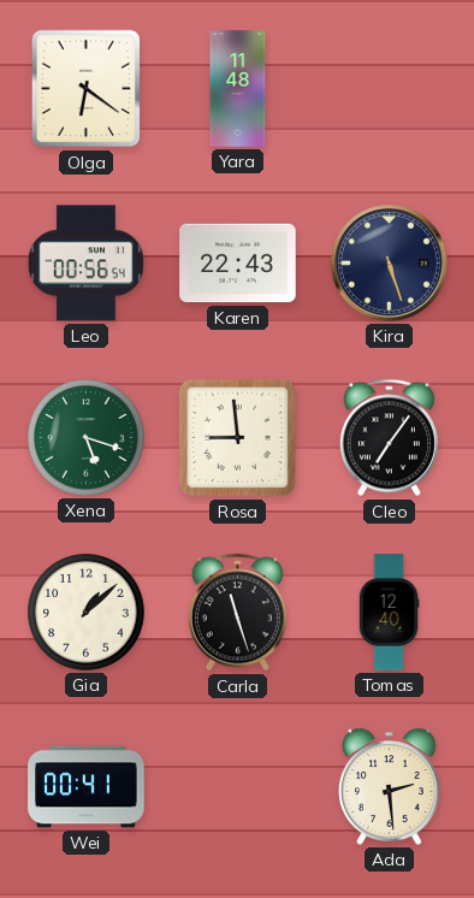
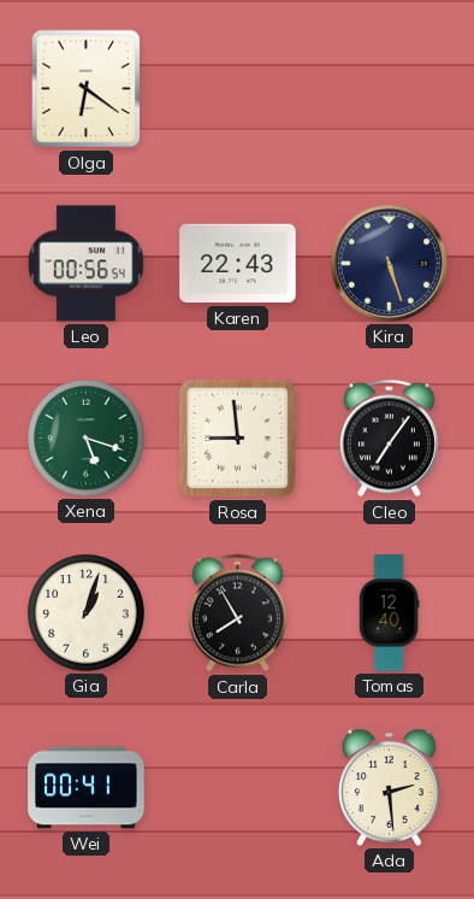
Yara: 11:48 -> none (238, 89)
Gia: 1:08 -> 1:03 (87, 613)
Carla: 11:27 -> 7:55 (237, 613)
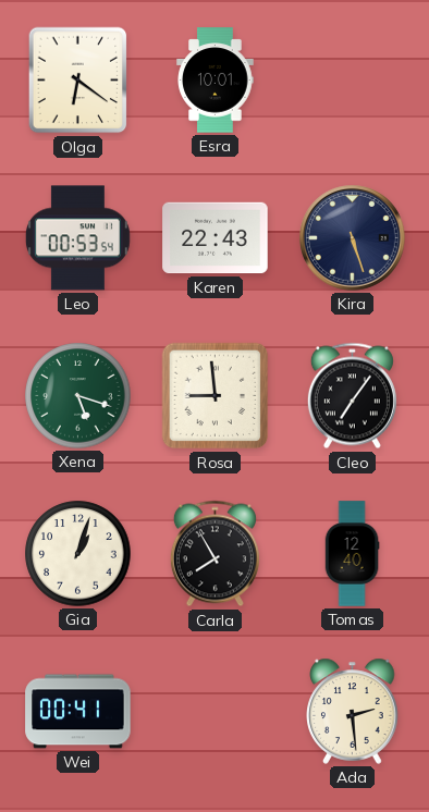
Esra: none -> 10:01 (216, 81)
Leo: 00:56 -> 00:53 (77, 238)
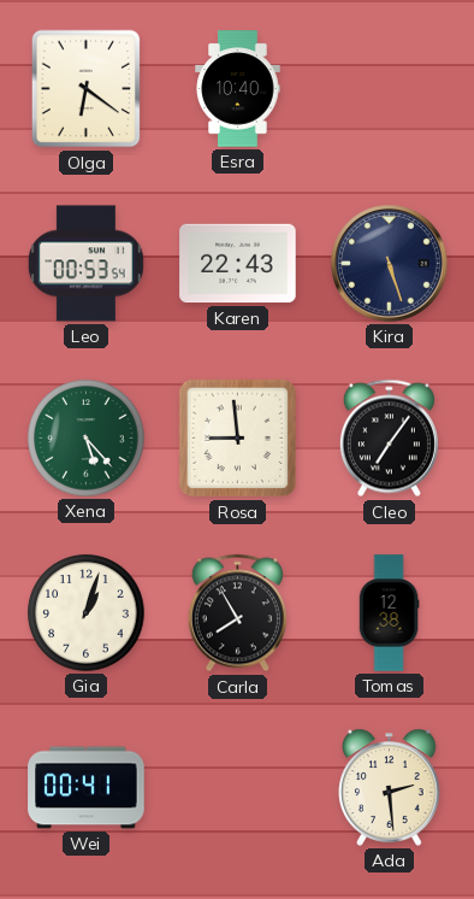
Esra: 10:01 -> 10:40 (238, 89)
Xena: 5:18 -> 5:23 (87, 439)
Tomas: 12:40 -> 12:38 (389, 613)
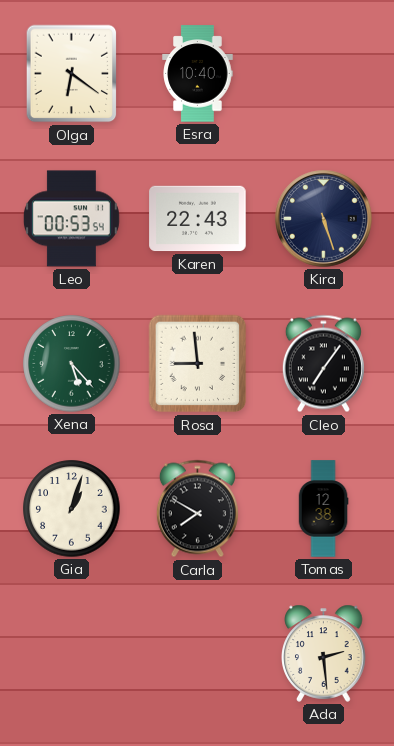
Carla: 7:55 -> 7:50 (197, 509)
Wei: 00:41 -> none (87, 788)
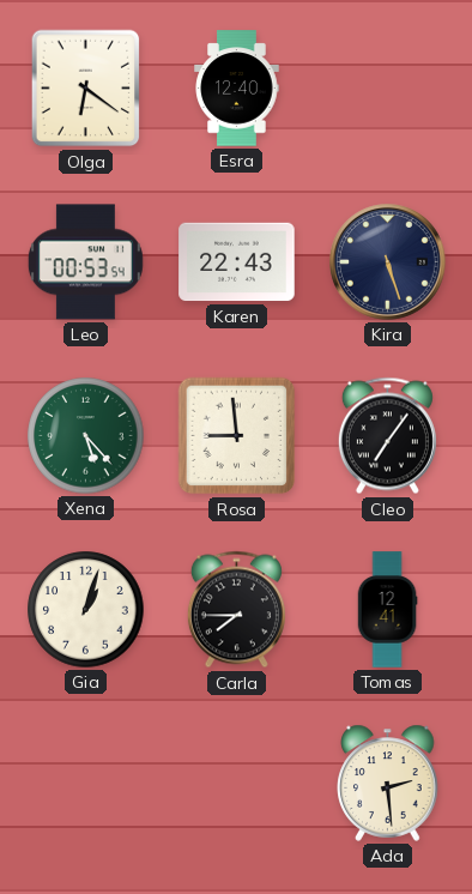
Esra: 10:40 -> 12:40 (237, 89)
Carla: 7:50 -> 7:45 (236, 610)
Tomas: 12:38 -> 12:41 (387, 610)
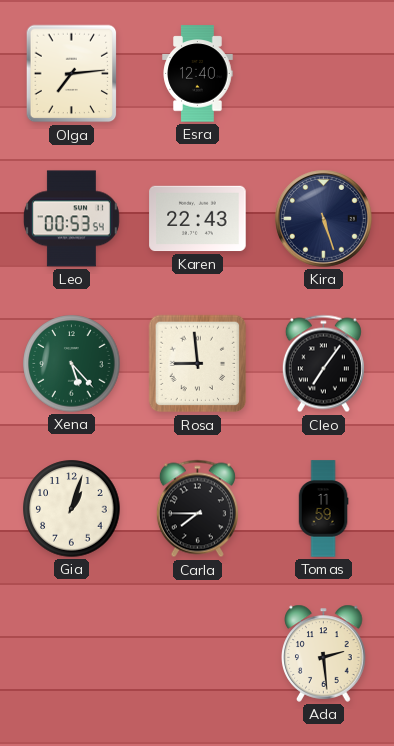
Olga: 6:21 -> 7:14 (72, 74)
Tomas: 12:41 -> 11:59 (323, 509)
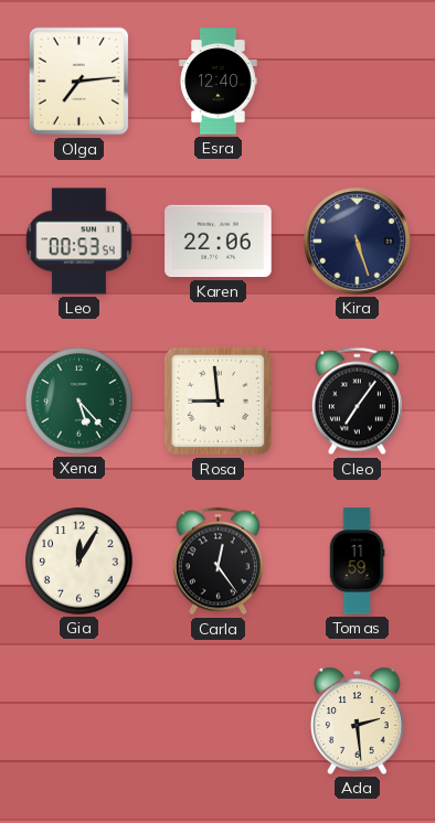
Karen: 22:43 -> 22:06 (219, 242)
Gia: 1:03 -> 12:05 (79, 562)
Carla: 7:45 -> 12:24 (217, 562)
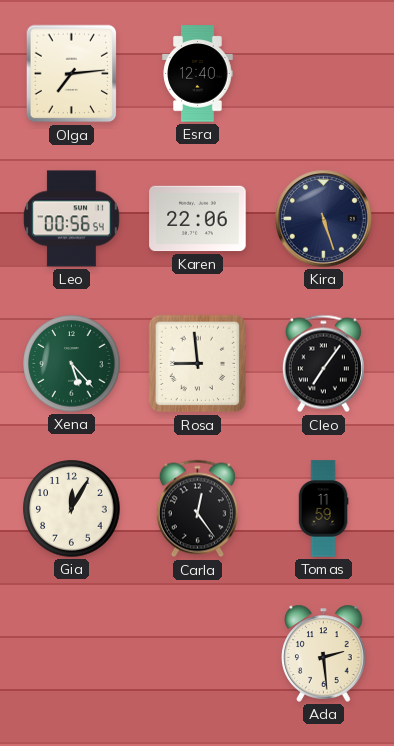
Leo: 00:53 -> 00:56 (71, 219)
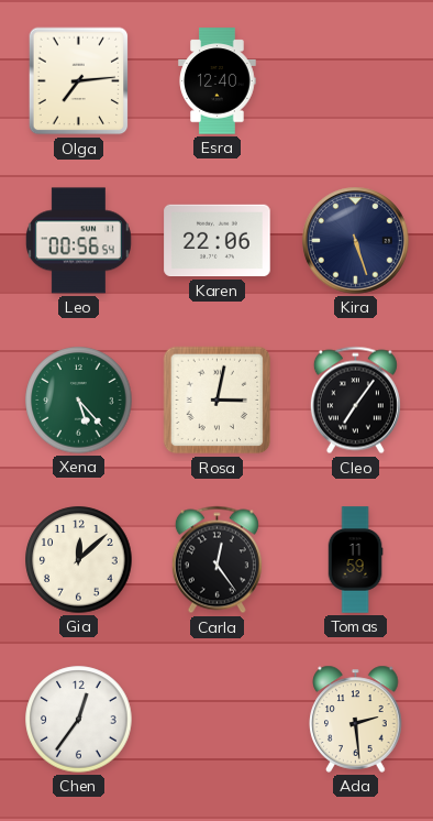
Rosa: 8:59 -> 3:02 (218, 401)
Gia: 12:05 -> 12:08 (79, 560)
Chen: none -> 12:36 (79, 720)
